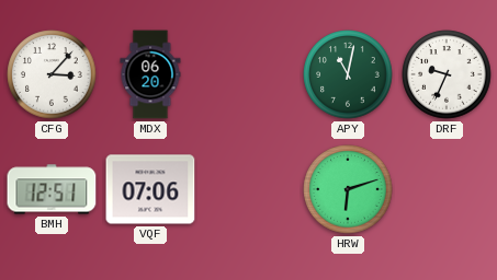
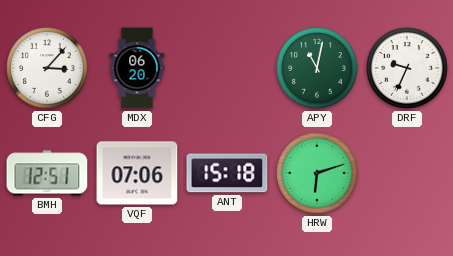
ANT: none -> 15:18 (227, 173)
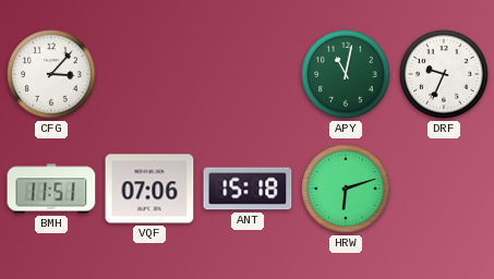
MDX: 06:20 -> none (137, 68)
BMH: 12:51 -> 11:51 (51, 189)
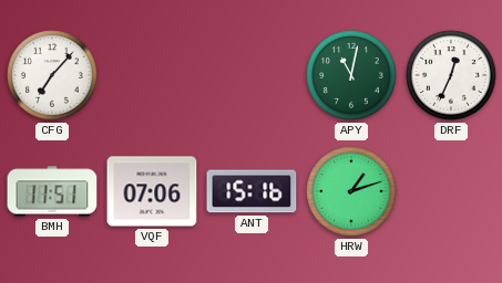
CFG: 3:07 -> 7:07 (52, 75)
DRF: 9:34 -> 12:34 (451, 75)
ANT: 15:18 -> 15:16 (252, 191)
HRW: 6:12 -> 1:12 (351, 191)
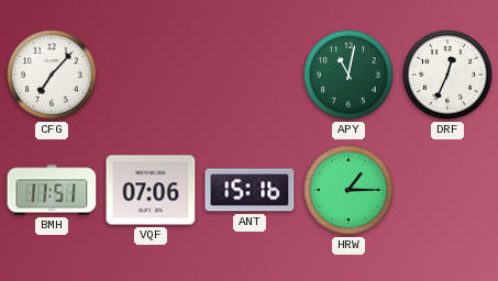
HRW: 1:12 -> 1:15 (348, 190)
